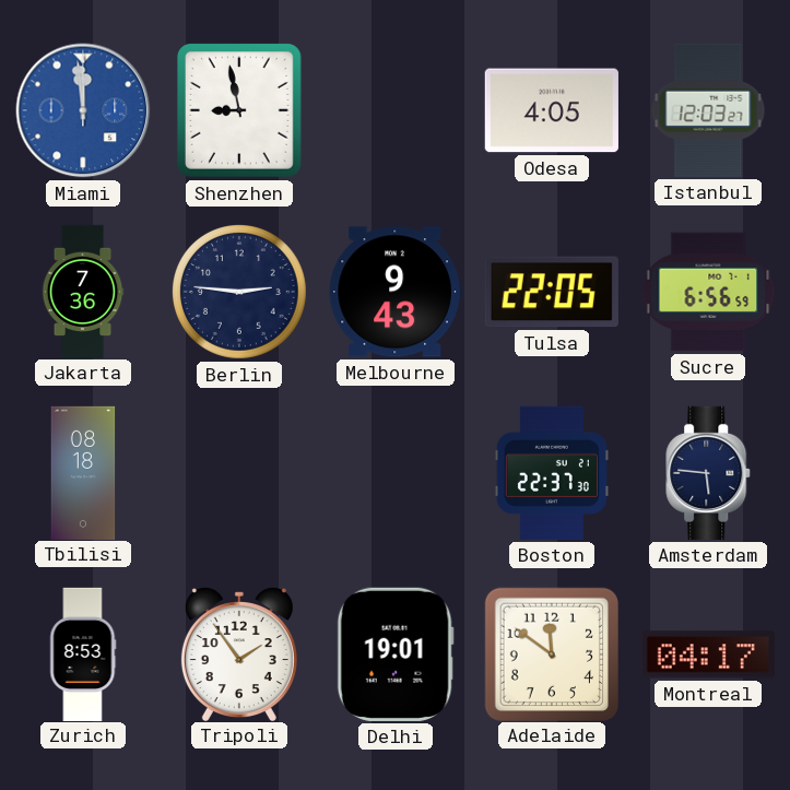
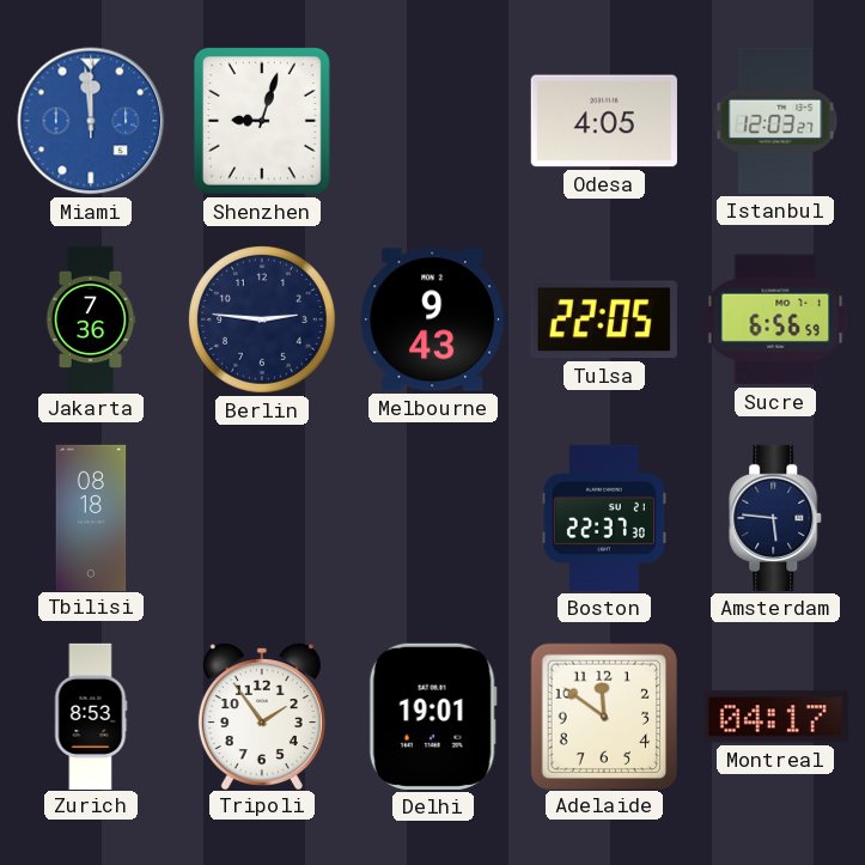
Shenzhen: 8:58 -> 9:03 (262, 122)
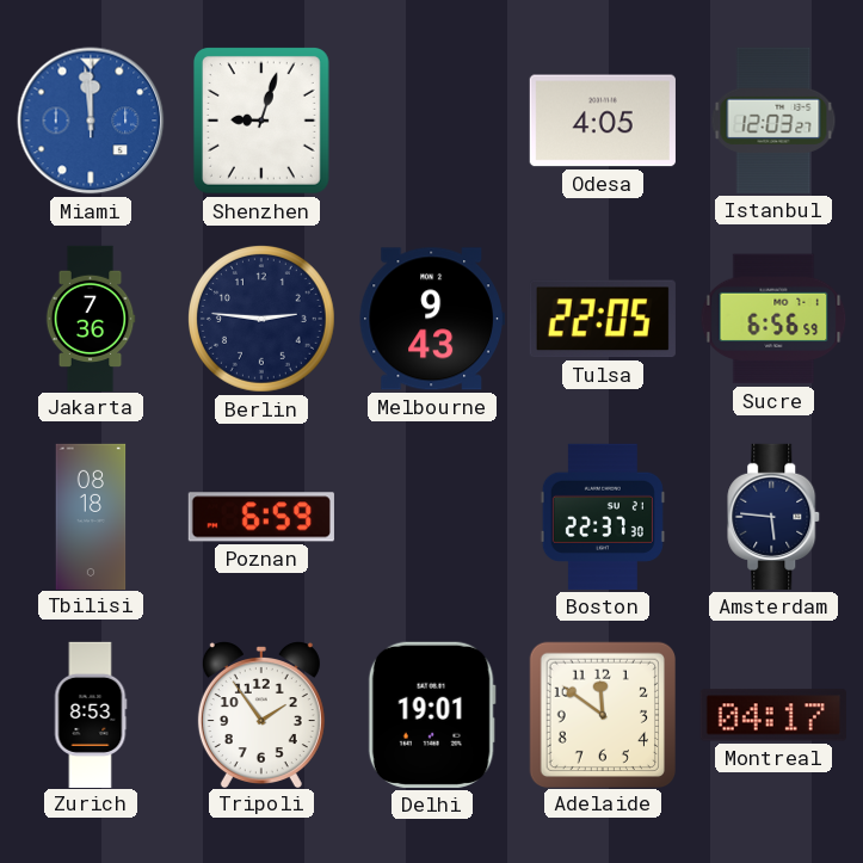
Poznan: none -> 6:59 (261, 517)
